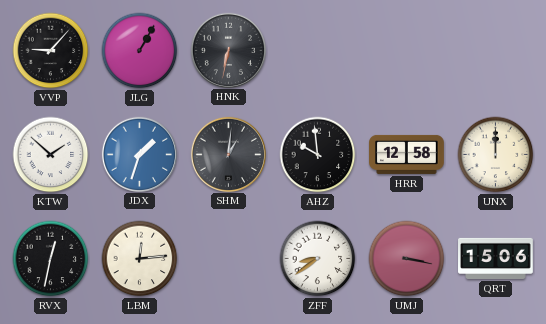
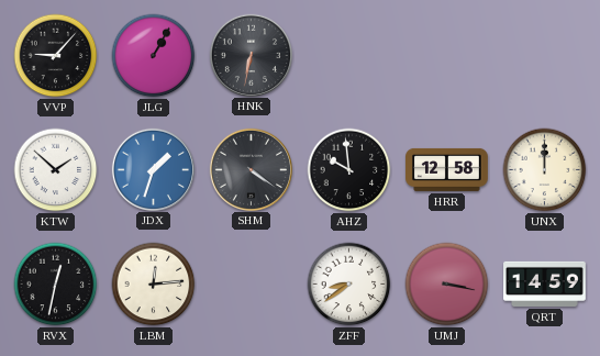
SHM: 1:01 -> 4:21 (251, 169)
QRT: 15:06 -> 14:59 (545, 283)
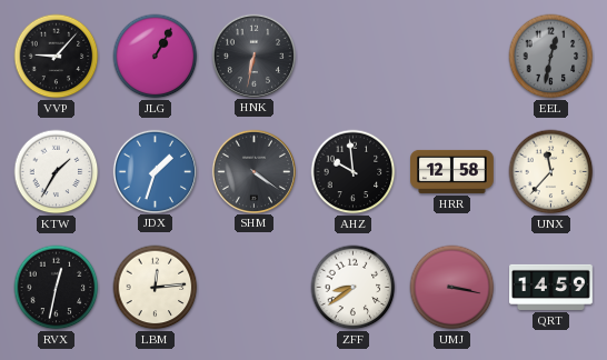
EEL: none -> 12:32 (551, 57)
KTW: 1:52 -> 1:35 (57, 172)
UNX: 12:00 -> 11:37 (551, 172)
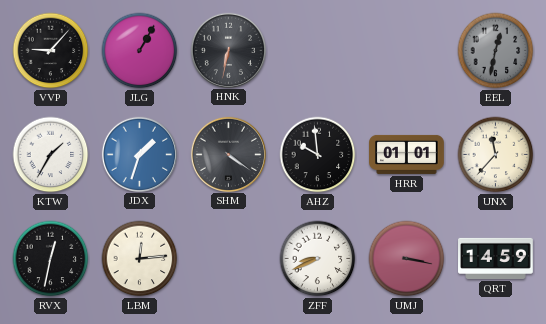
HRR: 12:58 -> 01:01 (407, 154)
ZFF: 8:39 -> 8:41 (318, 259)
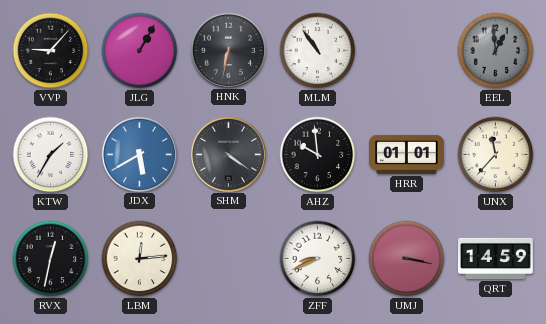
MLM: none -> 10:54 (318, 51)
EEL: 12:32 -> 12:59 (496, 51)
JDX: 1:33 -> 5:40 (139, 154)
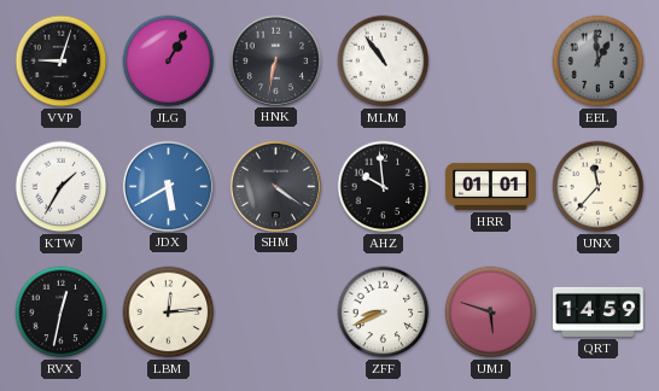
VVP: 9:07 -> 9:03 (62, 62)
UMJ: 3:17 -> 5:48 (491, 313)
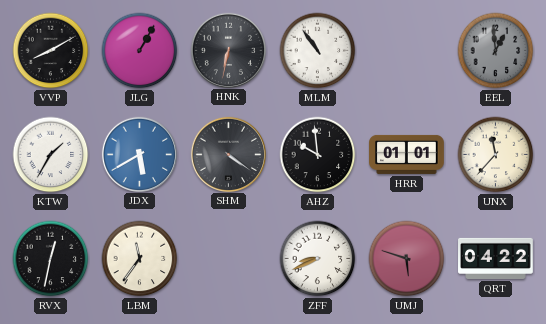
VVP: 9:03 -> 8:10 (51, 51)
LBM: 12:14 -> 11:36 (140, 259)
QRT: 14:59 -> 04:22 (496, 258)
